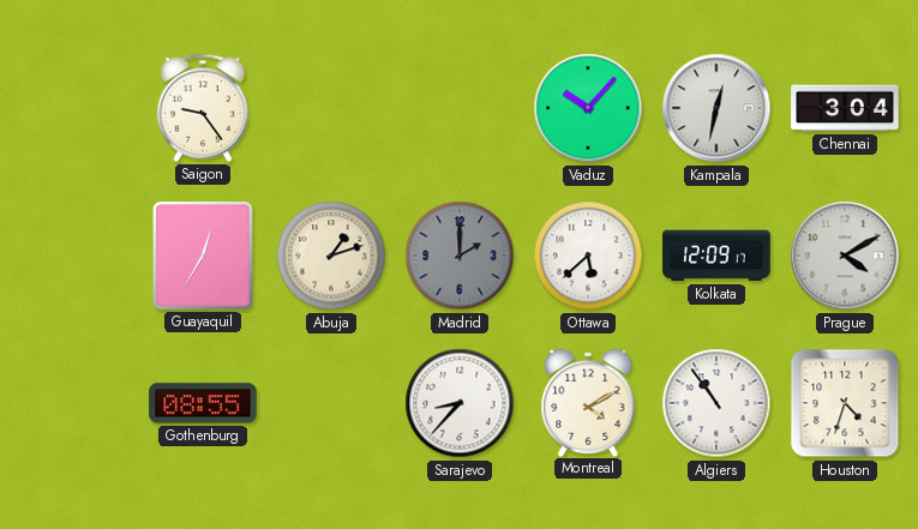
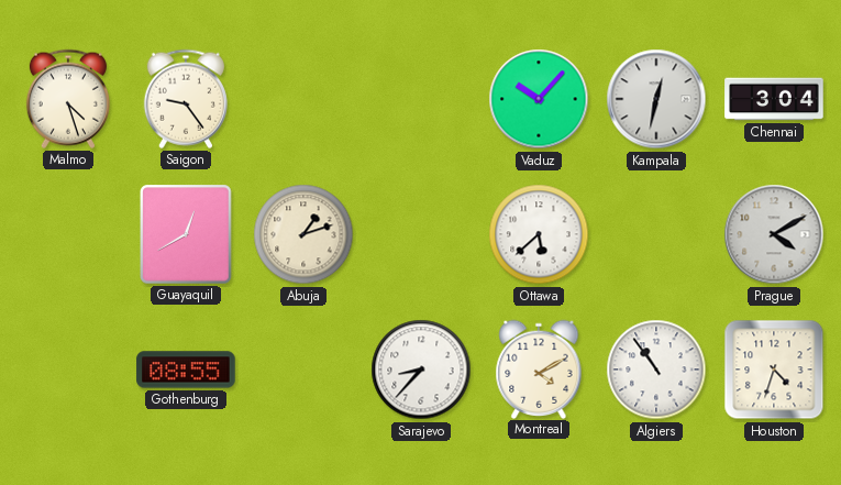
Malmo: none -> 4:27 (68, 99)
Guayaquil: 12:35 -> 12:40 (186, 234)
Madrid: 2:00 -> none (460, 256)
Kolkata: 12:09 -> none (716, 256)
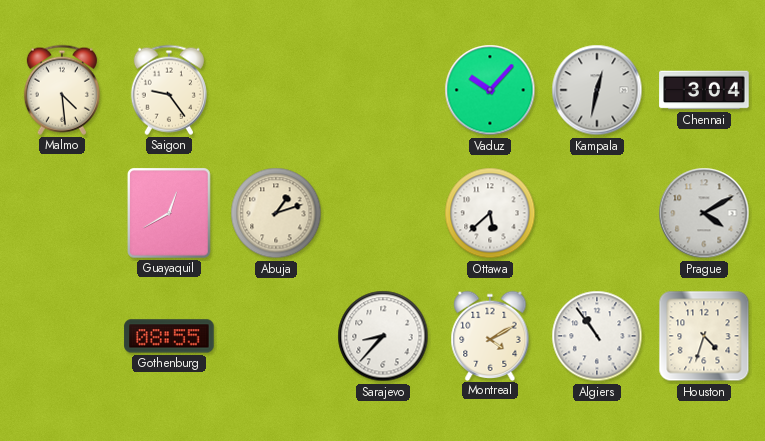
Malmo: 4:27 -> 4:29 (62, 90)
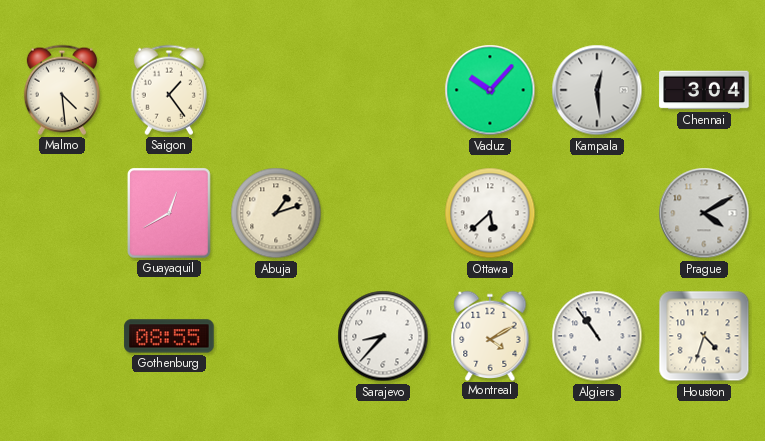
Saigon: 9:24 -> 1:24 (169, 90)
Kampala: 12:32 -> 12:29 (597, 90)
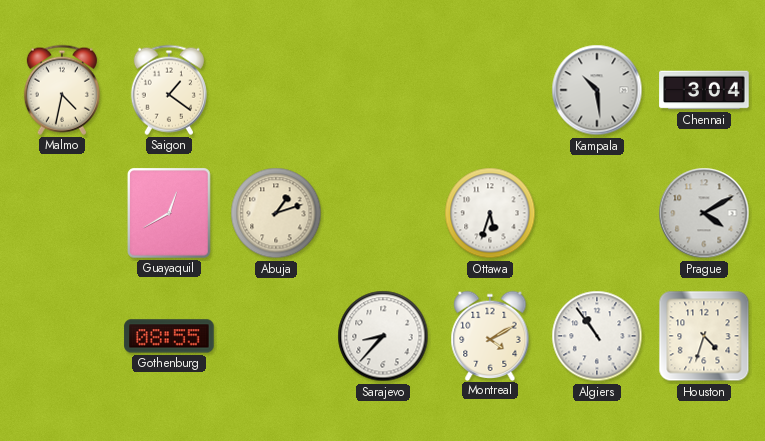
Malmo: 4:29 -> 4:32 (62, 90)
Saigon: 1:24 -> 1:21 (169, 90)
Vaduz: 10:07 -> none (490, 90)
Kampala: 12:29 -> 10:29 (597, 90)
Ottawa: 5:38 -> 5:33 (490, 213)
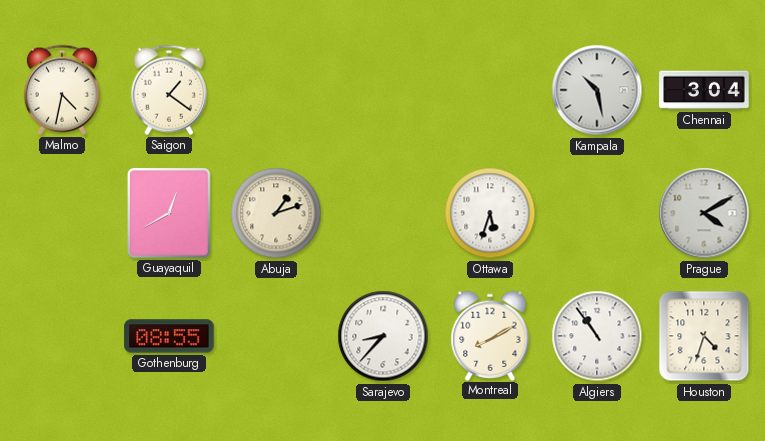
Kampala: 10:29 -> 10:28 (597, 90)
Montreal: 4:10 -> 8:10 (490, 335)
